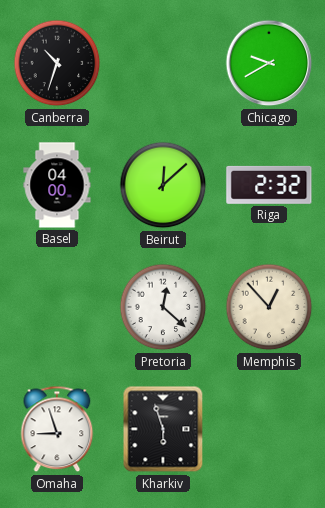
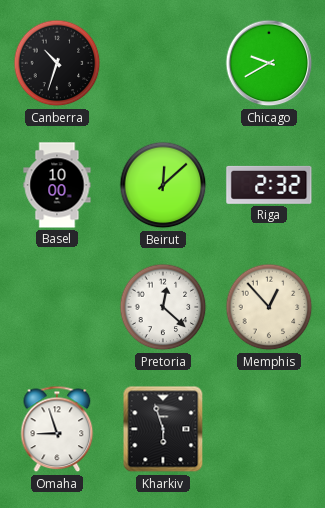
Basel: 04:00 -> 10:00 (57, 185)
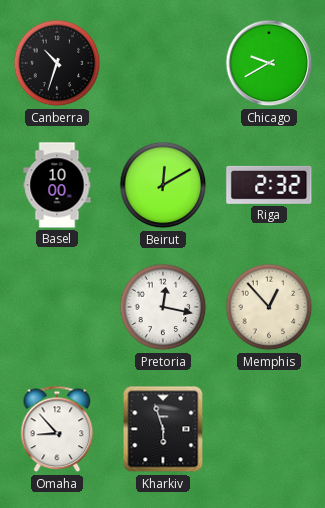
Beirut: 12:08 -> 12:10 (163, 185)
Pretoria: 12:22 -> 12:17 (163, 307)
Omaha: 8:57 -> 8:53 (57, 429)
